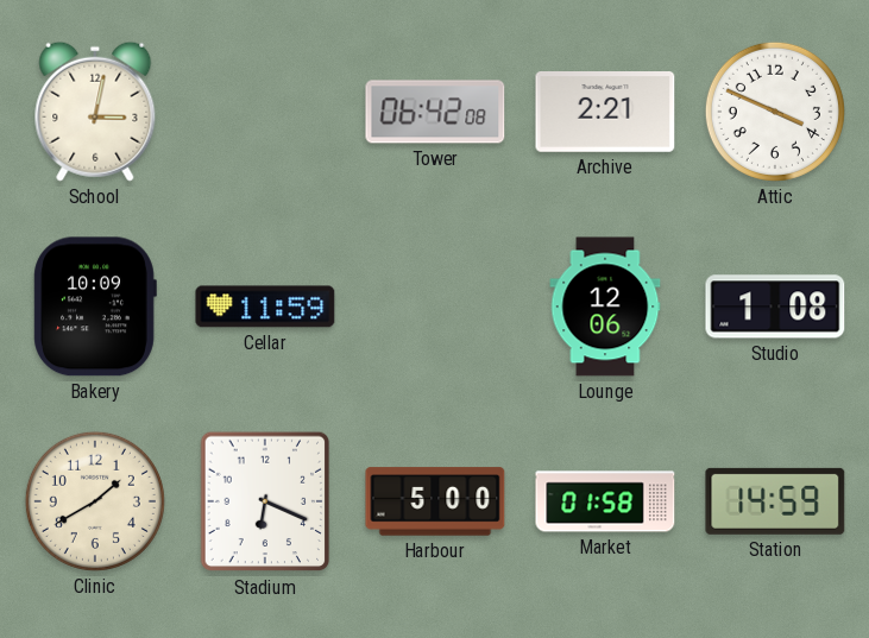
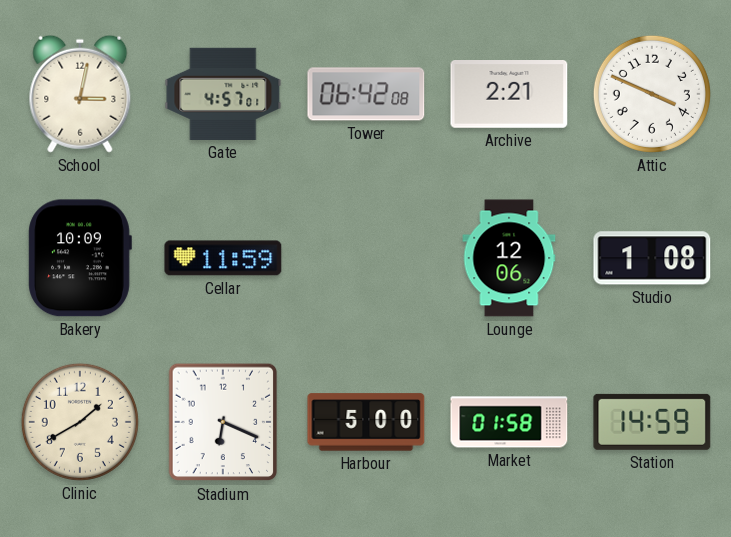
Gate: none -> 4:57 (223, 94)
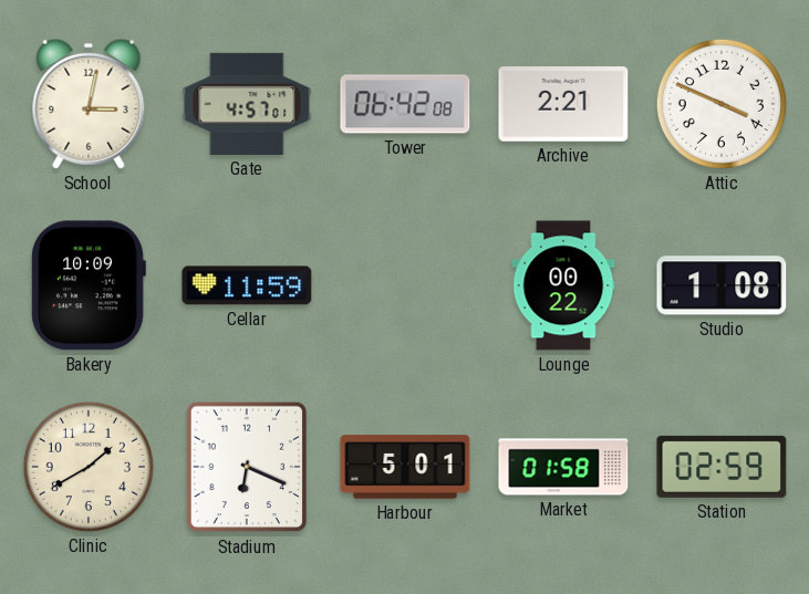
Lounge: 12:06 -> 00:22 (563, 285)
Harbour: 5:00 -> 5:01 (405, 467)
Station: 14:59 -> 02:59 (722, 467)
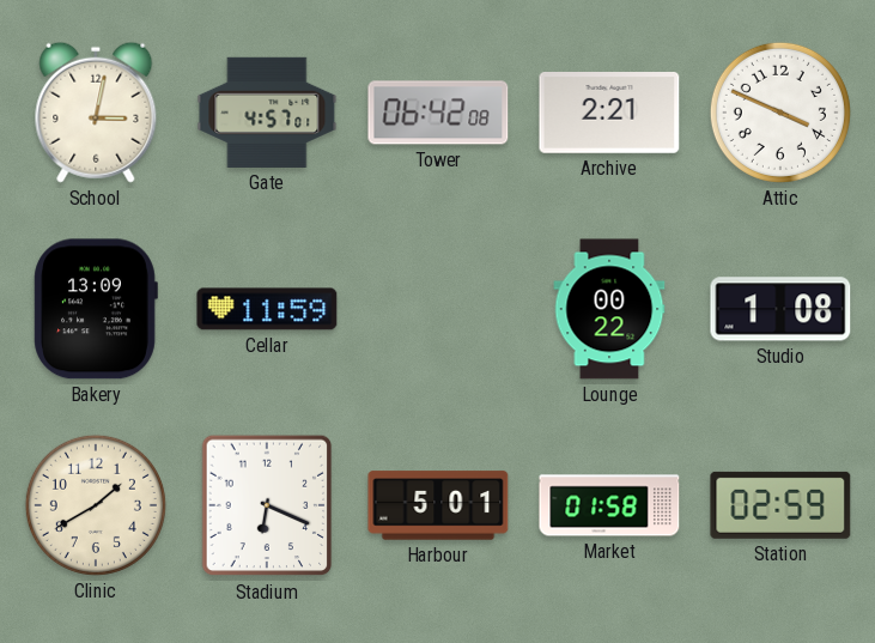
Bakery: 10:09 -> 13:09 (96, 309)
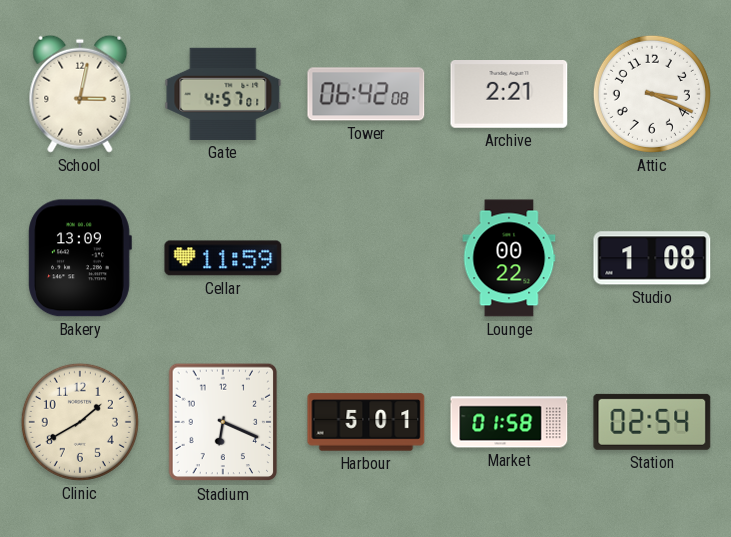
Attic: 3:49 -> 3:19 (652, 94)
Station: 02:59 -> 02:54 (652, 422)
